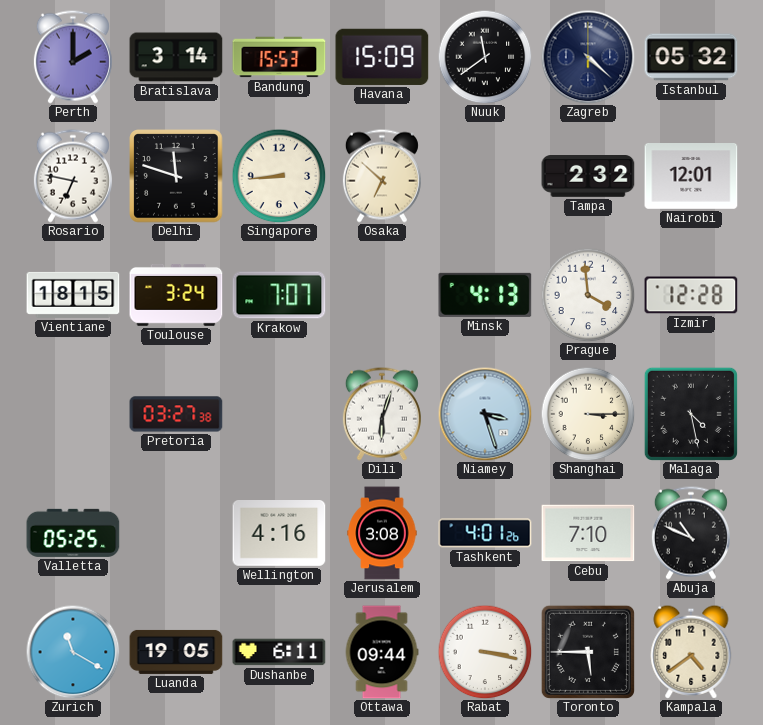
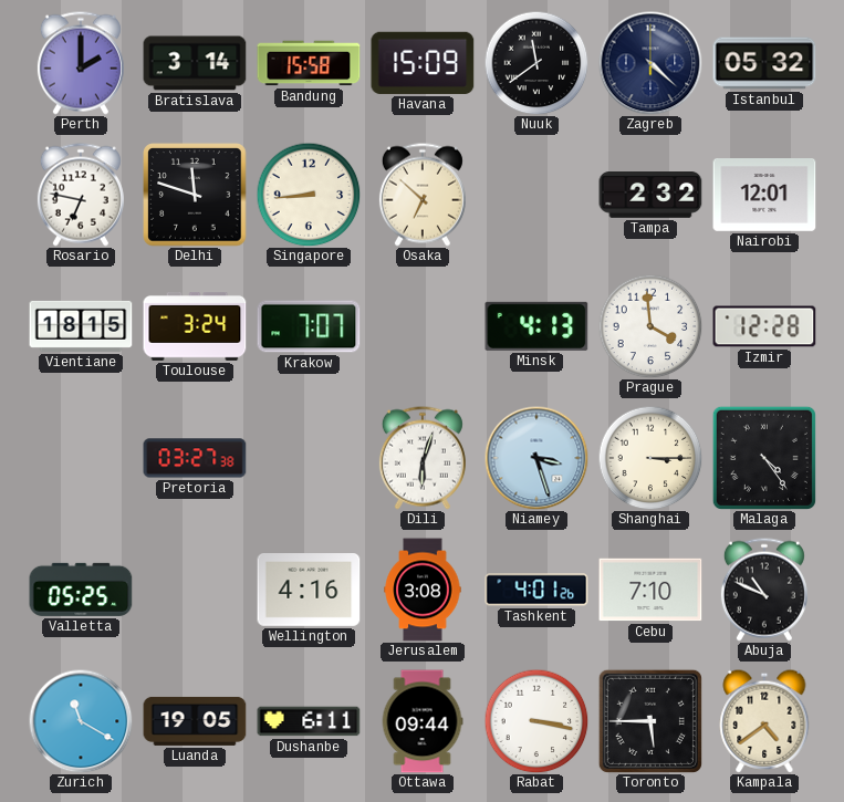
Bandung: 15:53 -> 15:58 (309, 63)
Malaga: 4:28 -> 4:24 (764, 458)
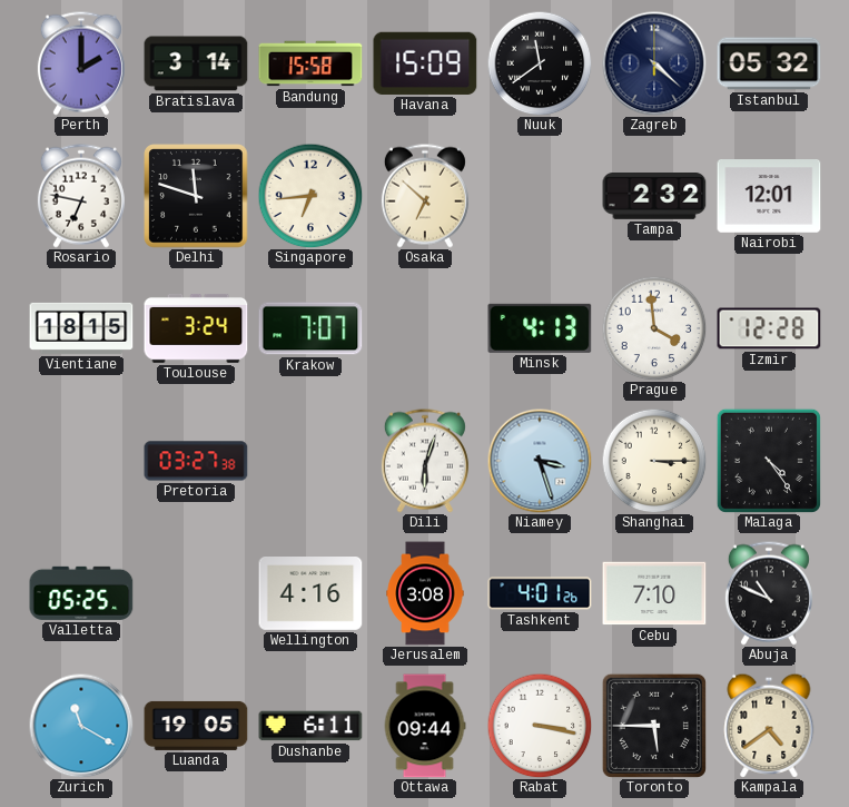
Singapore: 8:44 -> 6:44 (310, 196)
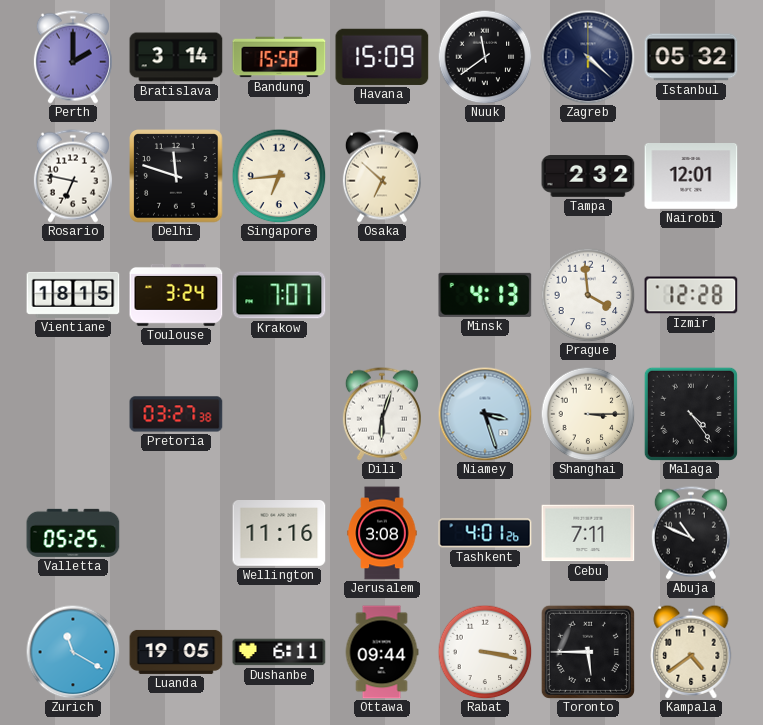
Wellington: 4:16 -> 11:16 (279, 534)
Cebu: 7:10 -> 7:11 (588, 533)
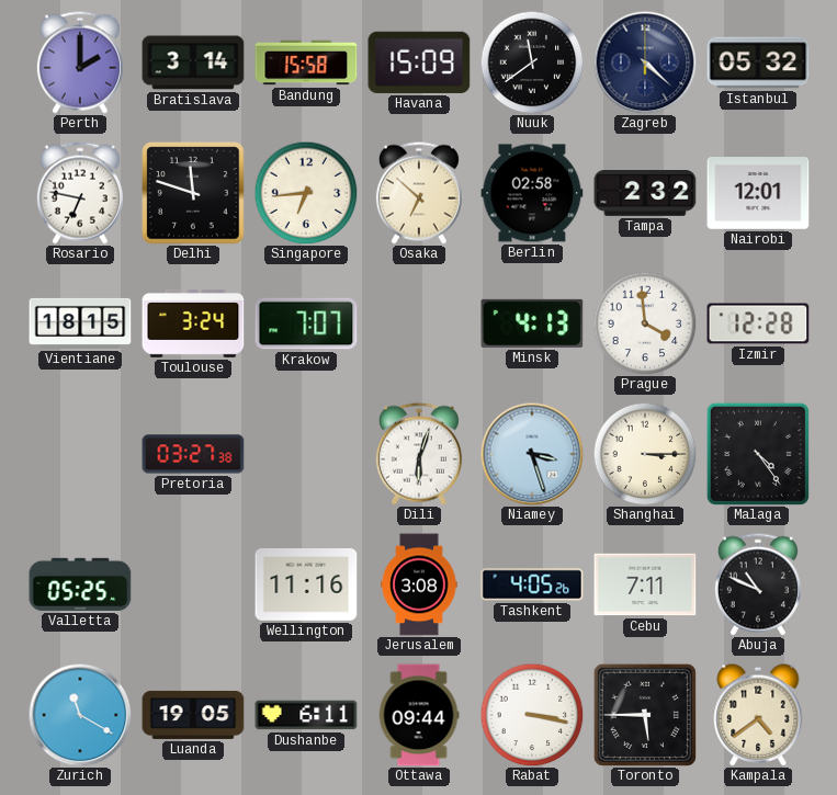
Berlin: none -> 02:58 (532, 193)
Tashkent: 4:01 -> 4:05 (532, 584)
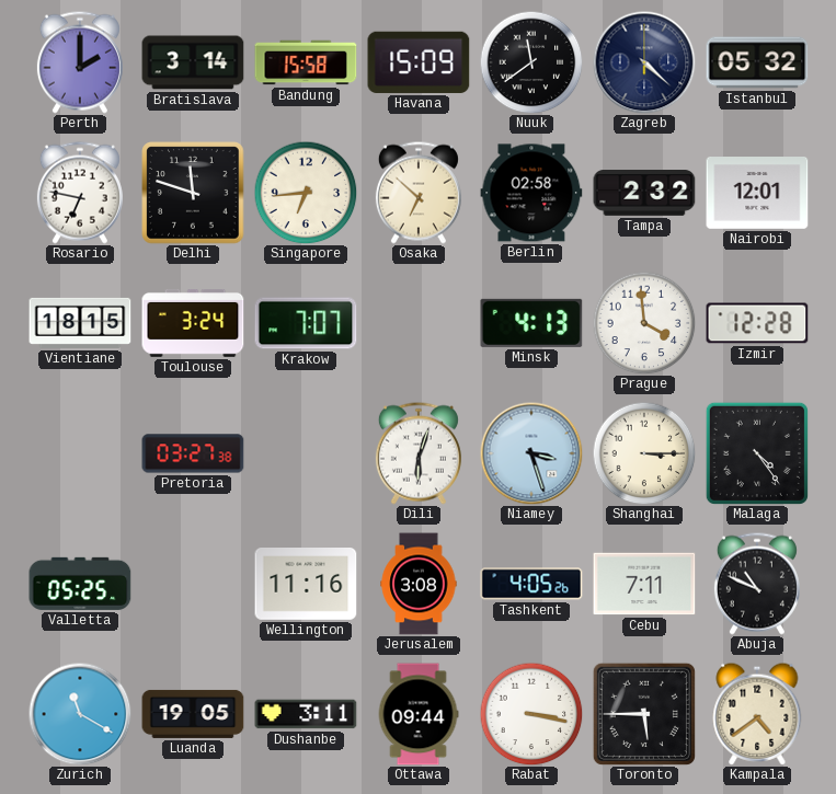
Dushanbe: 6:11 -> 3:11 (306, 714)
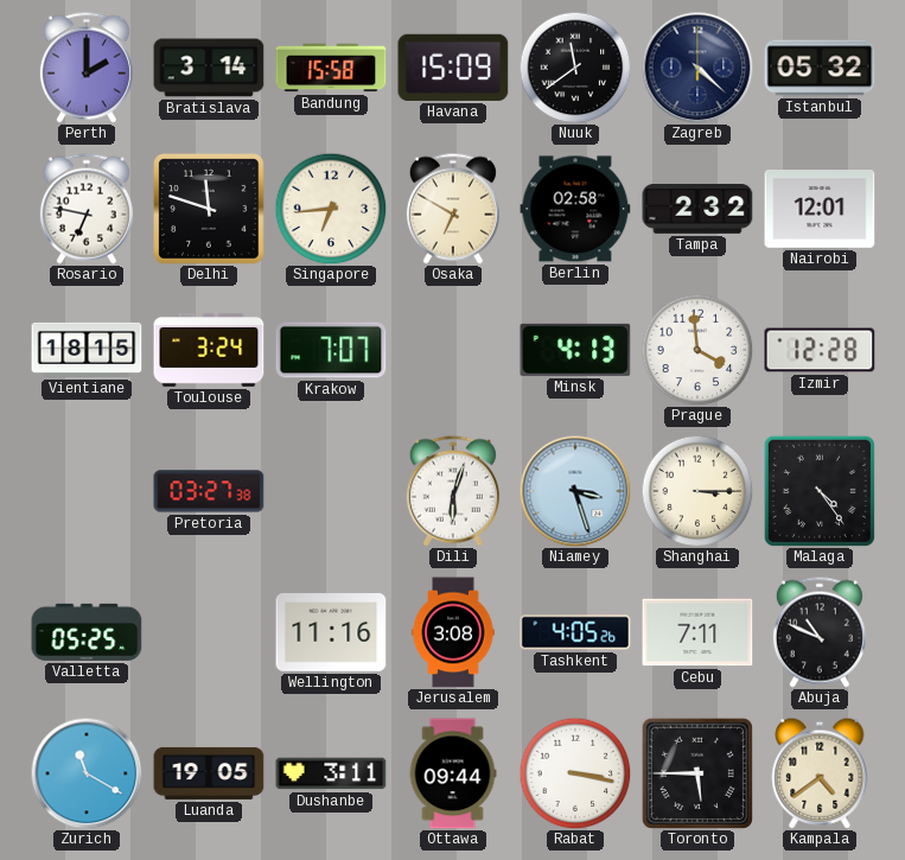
Osaka: 6:52 -> 6:50 (453, 209)
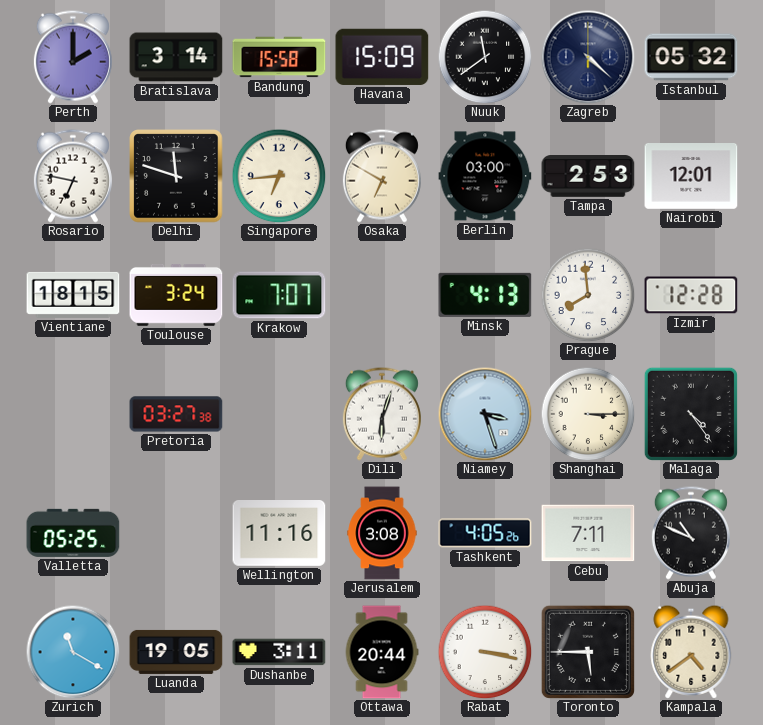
Berlin: 02:58 -> 03:00 (485, 176)
Tampa: 2:32 -> 2:53 (588, 177)
Prague: 3:59 -> 7:59 (588, 295)
Ottawa: 09:44 -> 20:44 (382, 652)
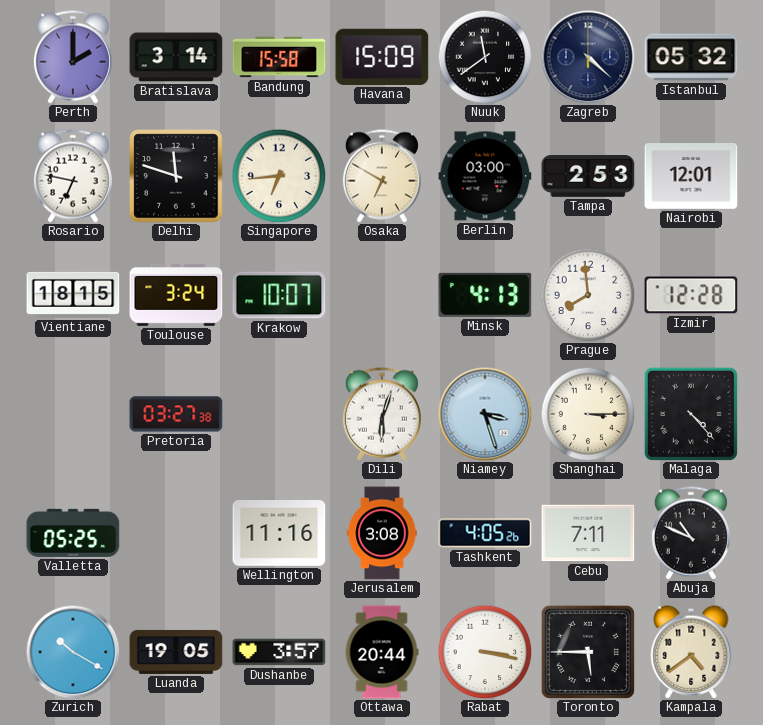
Krakow: 7:07 -> 10:07 (279, 295)
Malaga: 4:24 -> 4:23 (691, 414)
Zurich: 11:20 -> 10:20 (73, 652)
Dushanbe: 3:11 -> 3:57 (279, 652)
